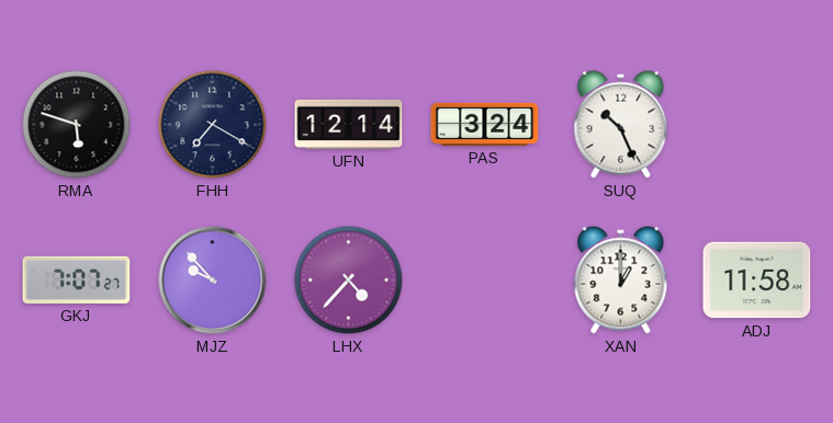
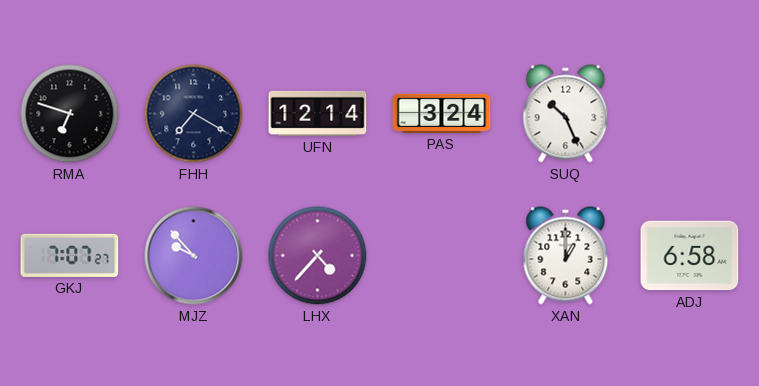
RMA: 5:48 -> 6:48 (70, 114)
ADJ: 11:58 -> 6:58 (690, 256)
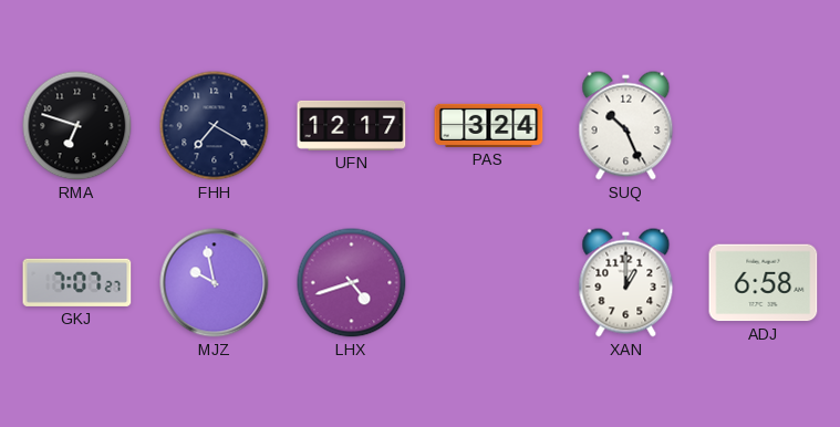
UFN: 12:14 -> 12:17 (352, 125)
MJZ: 9:53 -> 9:58 (215, 283)
LHX: 4:37 -> 4:42 (352, 283)
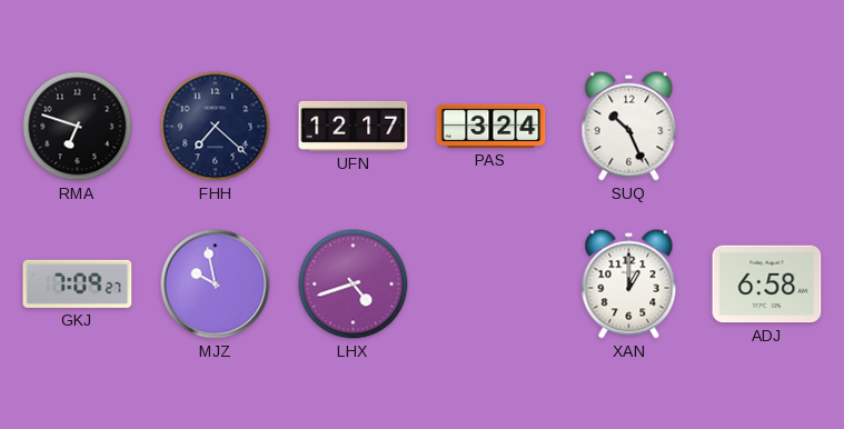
FHH: 7:20 -> 7:22 (216, 127)
GKJ: 7:07 -> 7:09 (78, 283)
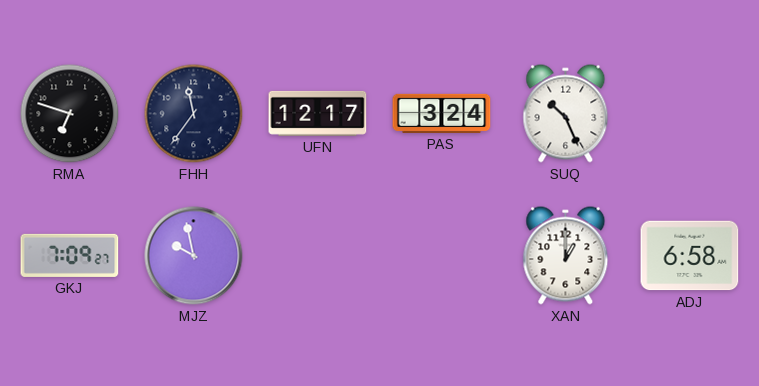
FHH: 7:22 -> 11:36 (194, 114)
LHX: 4:42 -> none (354, 285)
